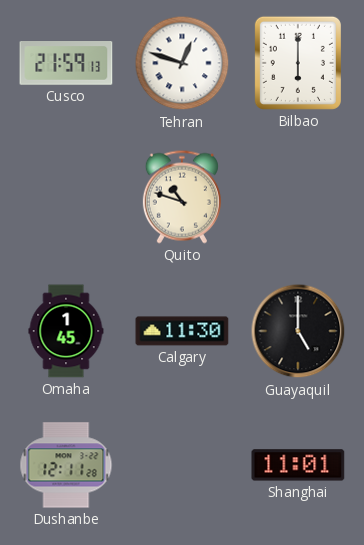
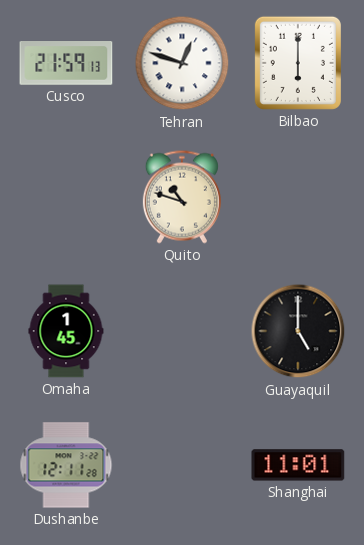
Calgary: 11:30 -> none (182, 331)
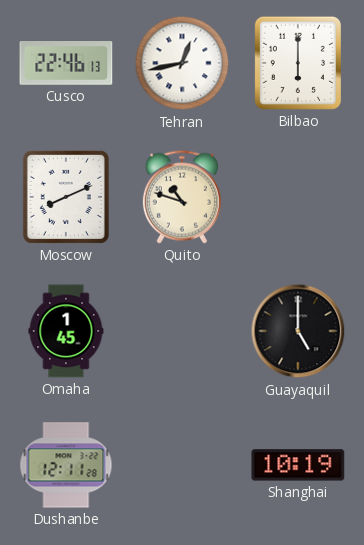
Cusco: 21:59 -> 22:46 (66, 63)
Tehran: 12:48 -> 12:43 (182, 63)
Moscow: none -> 8:11 (66, 197)
Shanghai: 11:01 -> 10:19 (298, 465)
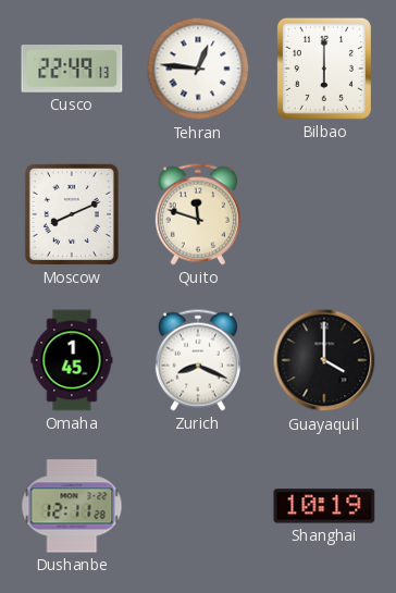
Cusco: 22:46 -> 22:49 (72, 69)
Tehran: 12:43 -> 12:46 (198, 69)
Quito: 10:48 -> 11:48 (198, 214)
Zurich: none -> 8:19 (198, 360)
Guayaquil: 5:00 -> 4:00 (324, 360)
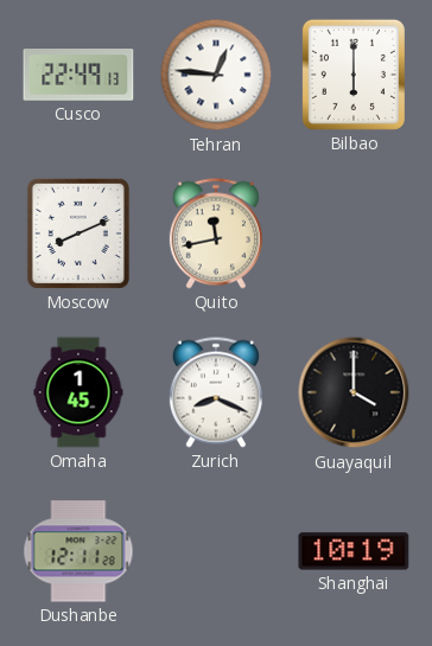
Quito: 11:48 -> 11:43 (216, 234)
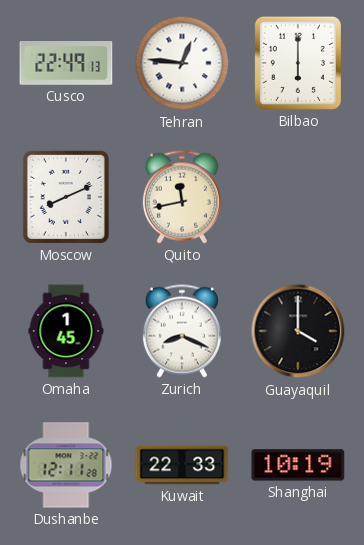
Kuwait: none -> 22:33 (182, 465)
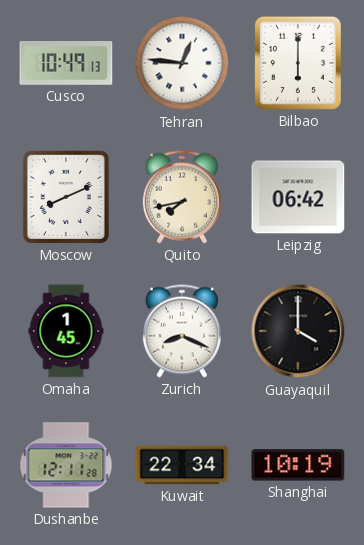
Cusco: 22:49 -> 10:49 (66, 63)
Quito: 11:43 -> 7:43 (182, 197)
Leipzig: none -> 06:42 (298, 197)
Kuwait: 22:33 -> 22:34 (182, 465)
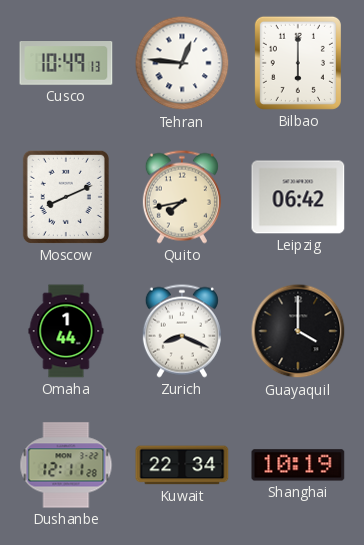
Omaha: 1:45 -> 1:44 (66, 331)
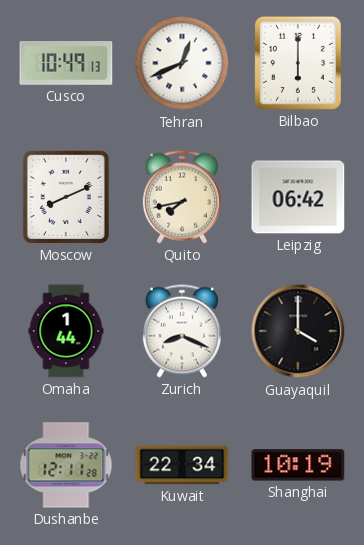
Tehran: 12:46 -> 12:41 (182, 63)
